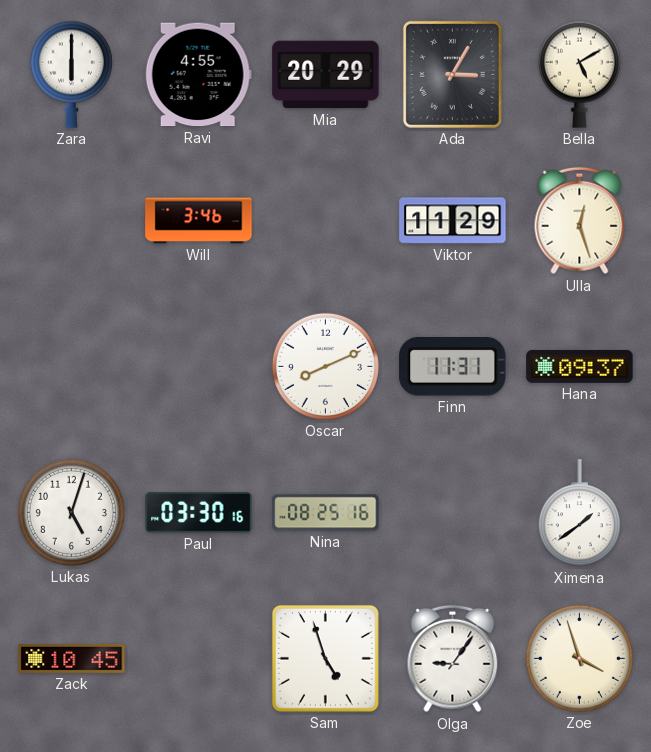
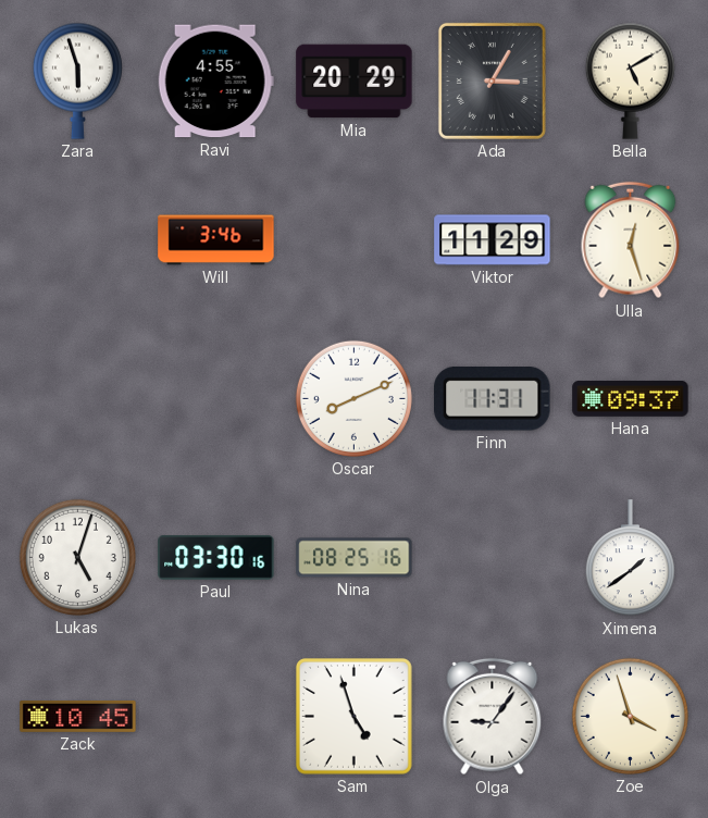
Zara: 6:00 -> 5:57 (77, 80)
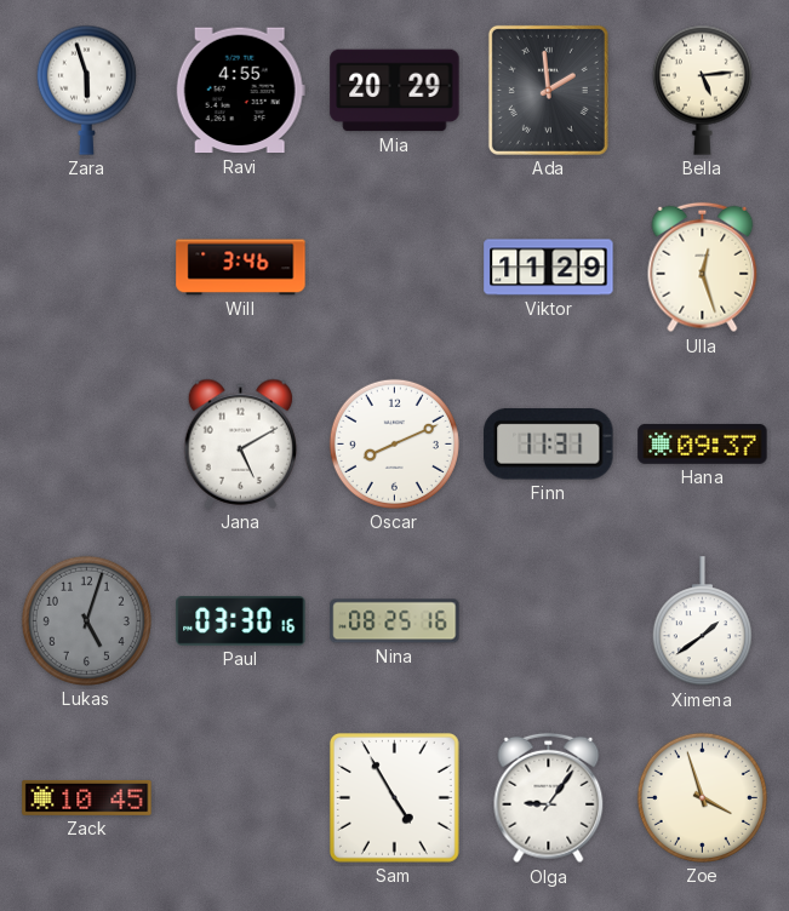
Ada: 3:05 -> 1:59 (548, 90)
Bella: 5:10 -> 5:14 (702, 90)
Jana: none -> 5:10 (240, 443)
Lukas dial: white -> grey (86, 620)
Sam: 4:57 -> 4:55 (394, 797)
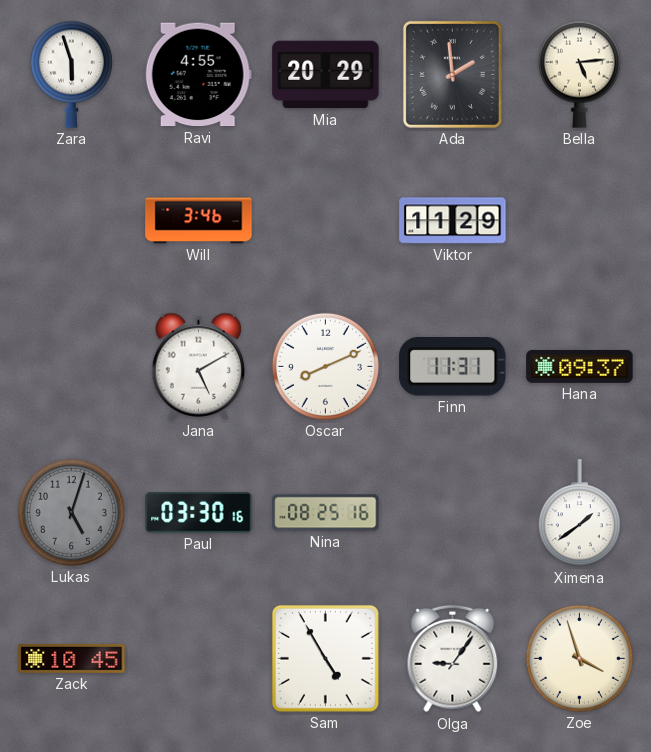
Ulla: 12:27 -> none (703, 268)
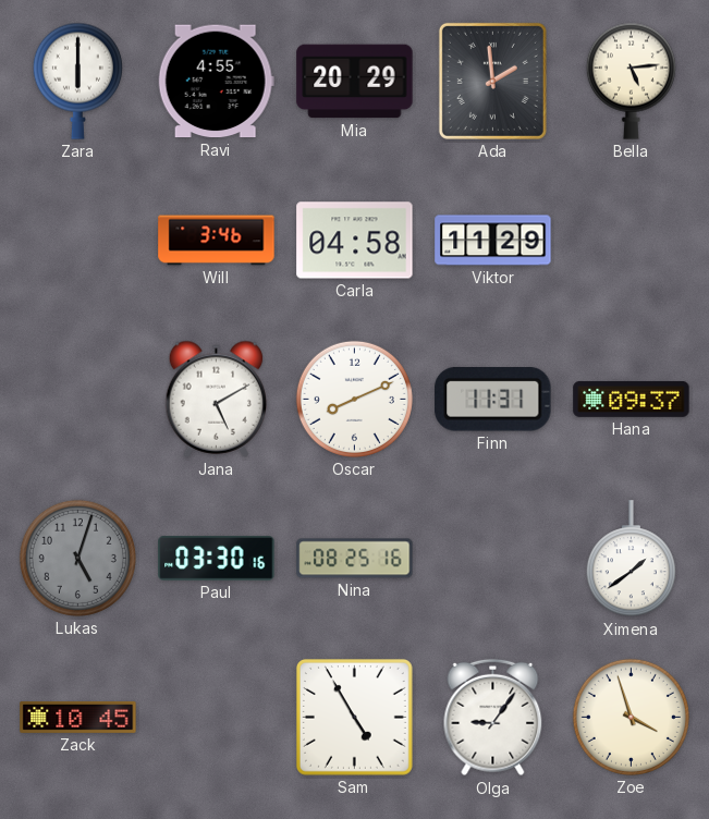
Zara: 5:57 -> 6:00 (77, 81)
Carla: none -> 04:58 (355, 241)
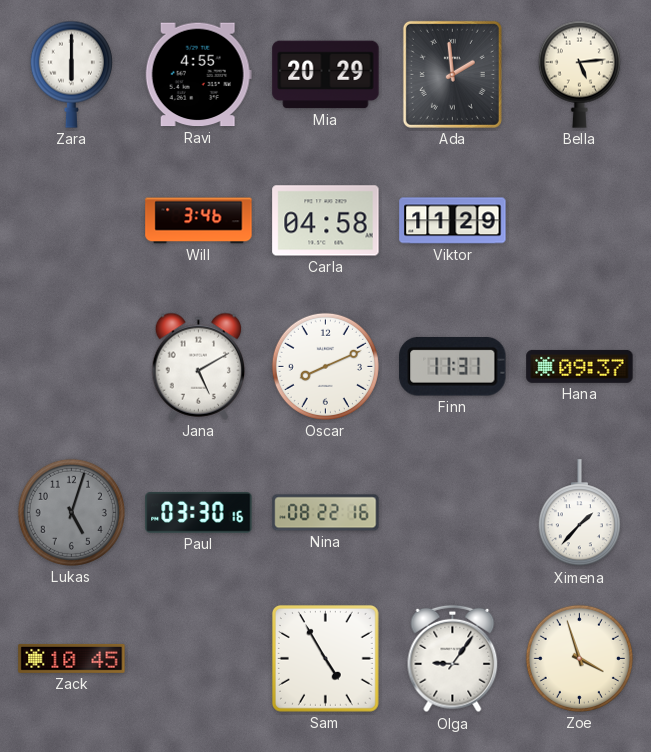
Nina: 08:25 -> 08:22 (326, 513)
Ximena: 1:39 -> 1:37 (579, 513)
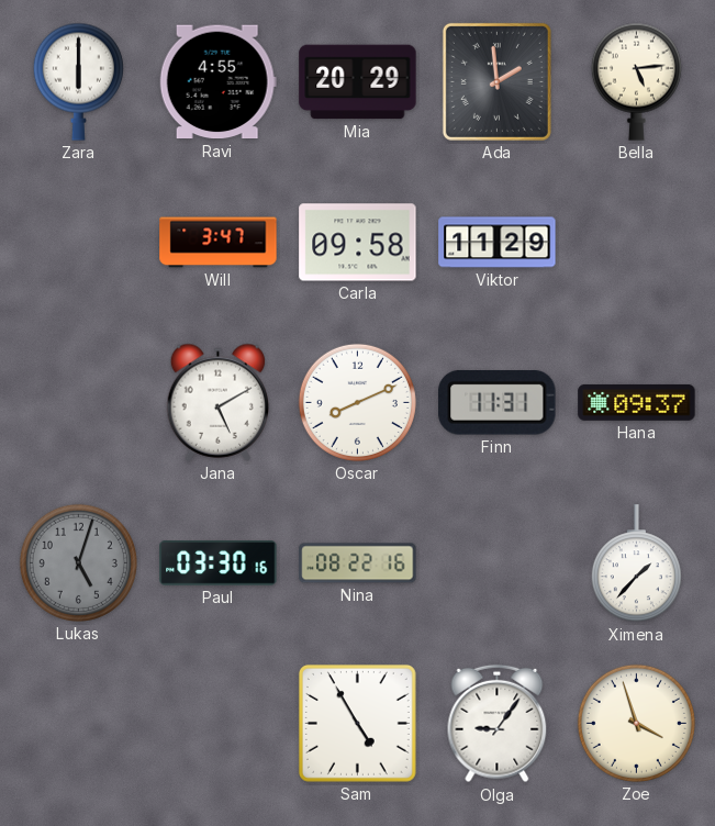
Will: 3:46 -> 3:47 (219, 243)
Carla: 04:58 -> 09:58 (358, 243)
Zack: 10:45 -> none (72, 658)
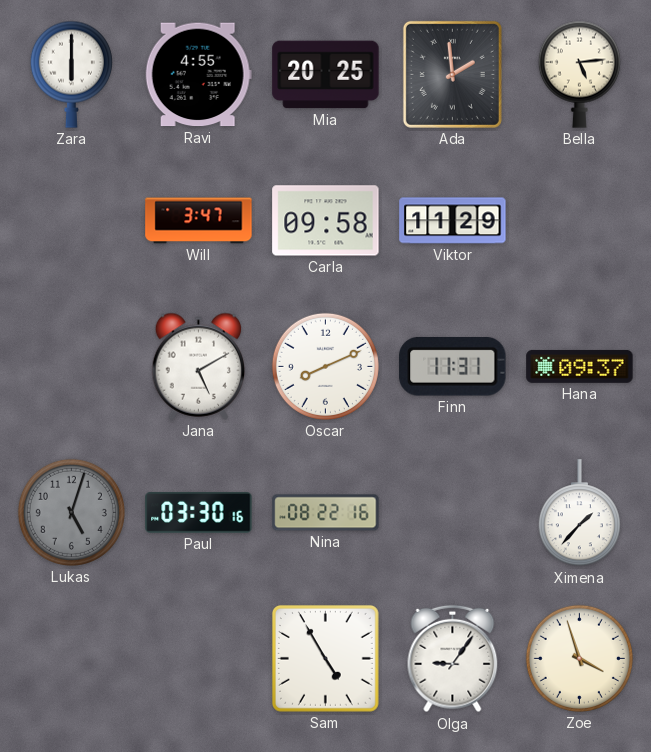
Mia: 20:29 -> 20:25 (326, 75)
